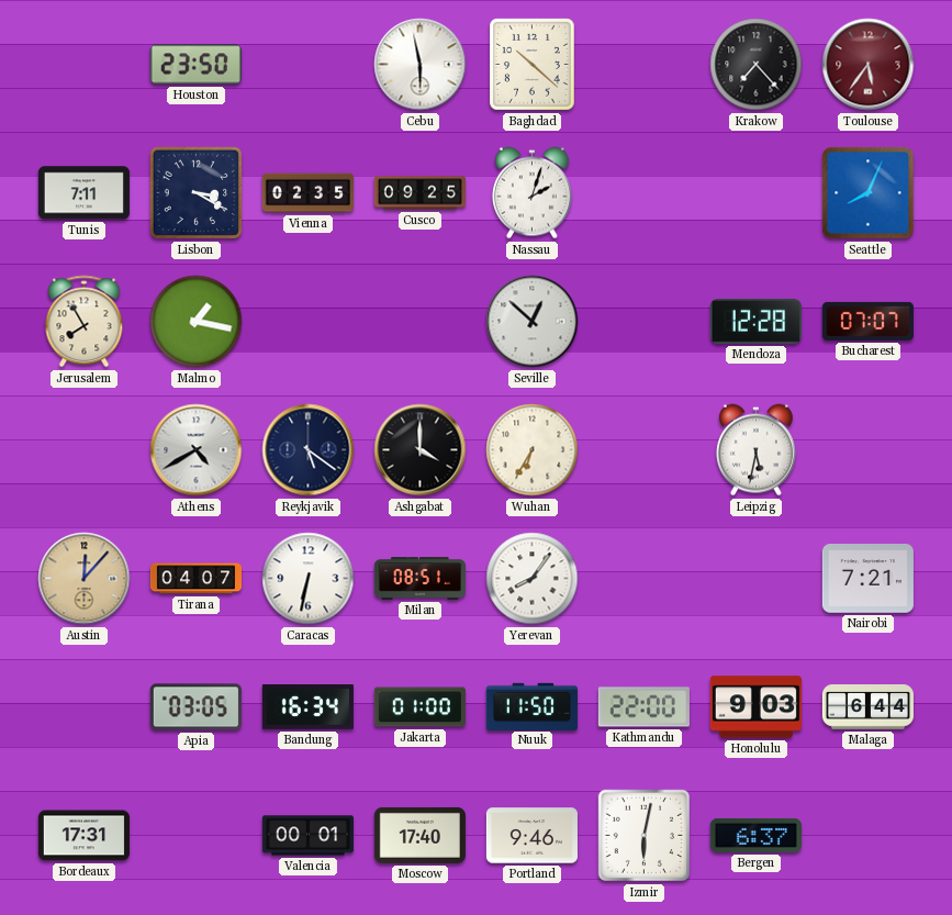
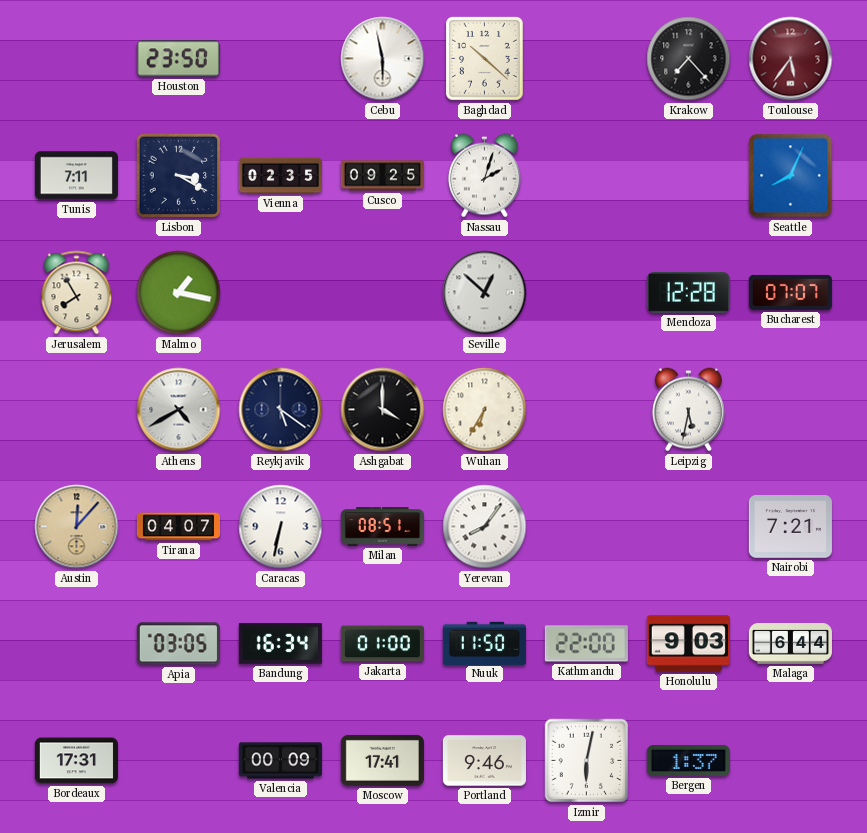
Valencia: 00:01 -> 00:09 (280, 761)
Moscow: 17:40 -> 17:41 (382, 760)
Bergen: 6:37 -> 1:37 (688, 760)
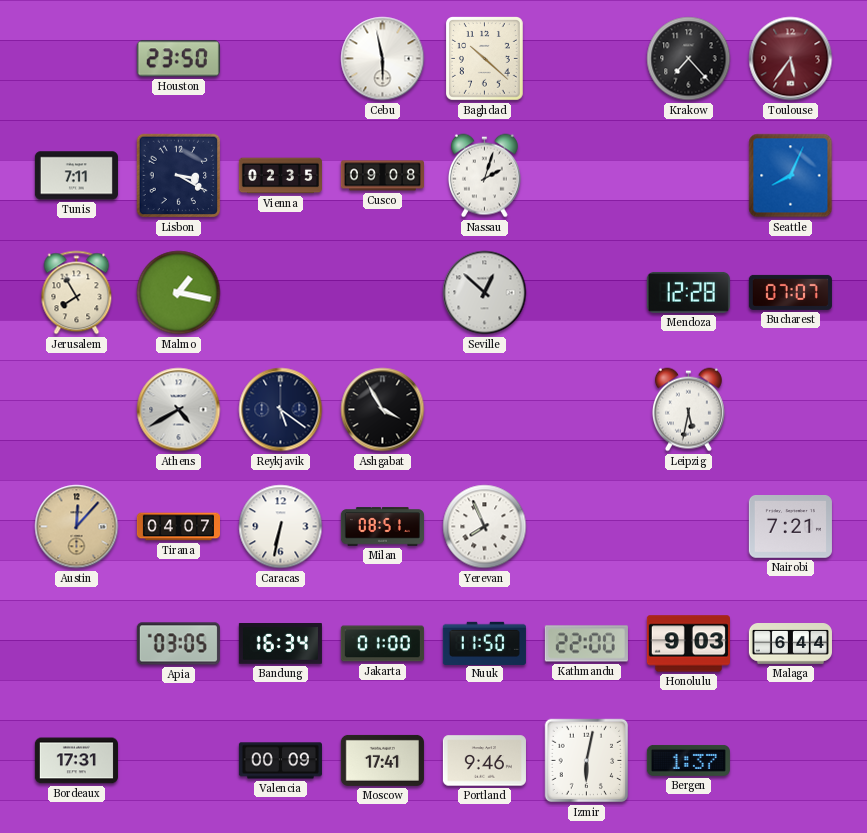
Cusco: 09:25 -> 09:08 (382, 176)
Ashgabat: 4:00 -> 3:55 (383, 410)
Wuhan: 6:35 -> none (485, 410)
Yerevan: 8:06 -> 7:56 (485, 527)
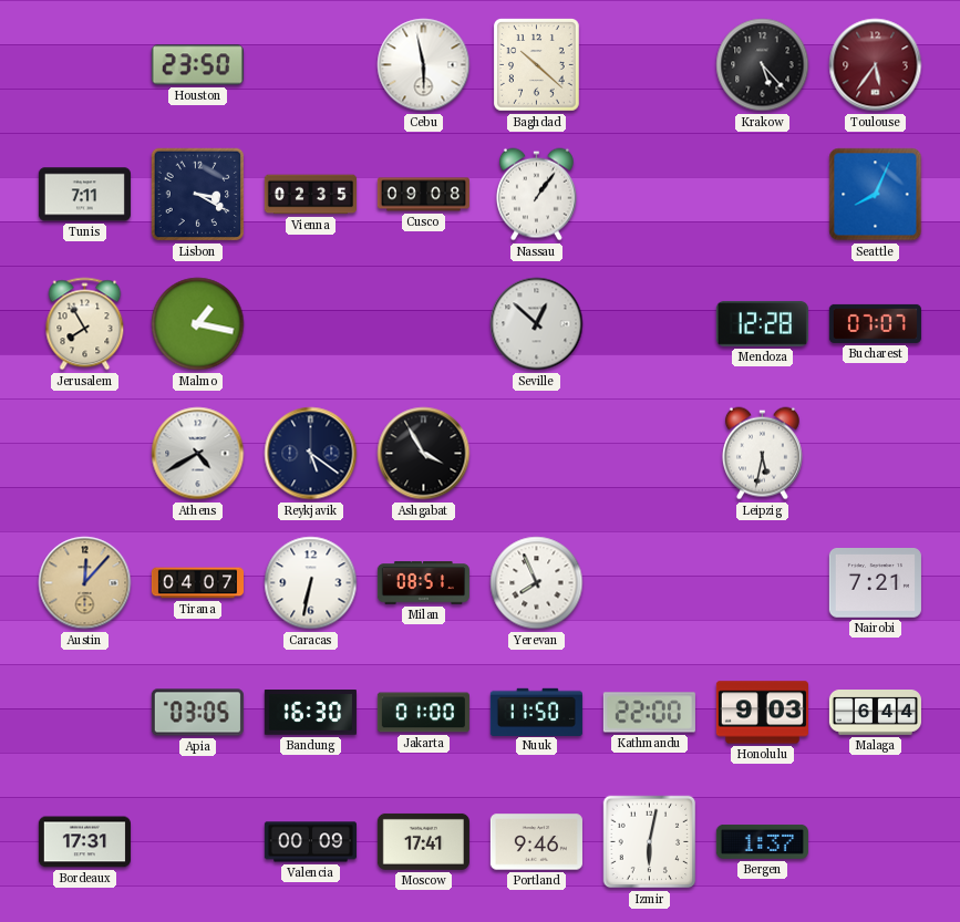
Krakow: 7:23 -> 5:23 (763, 65)
Nassau: 2:03 -> 1:06 (536, 195)
Bandung: 16:34 -> 16:30 (310, 713)
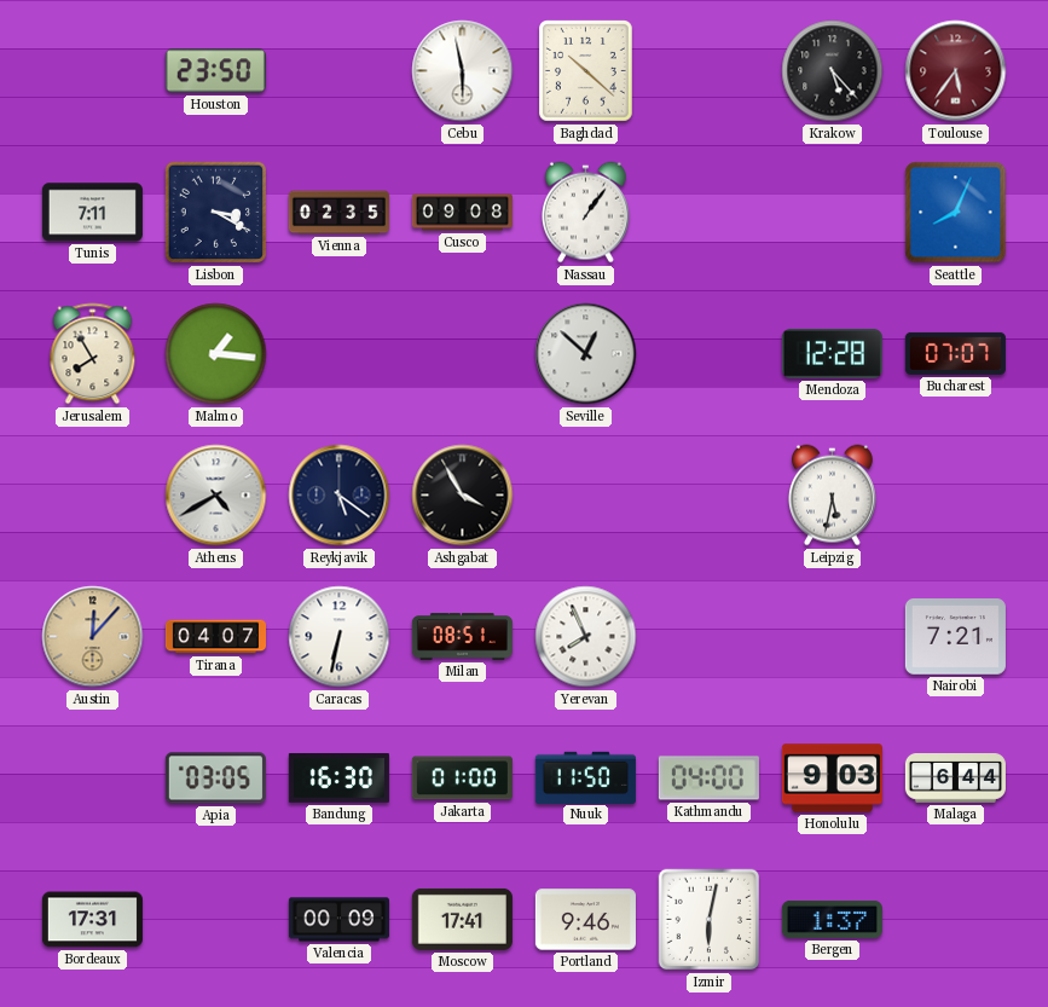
Malmo: 1:17 -> 1:16 (216, 354)
Kathmandu: 22:00 -> 04:00 (708, 779)
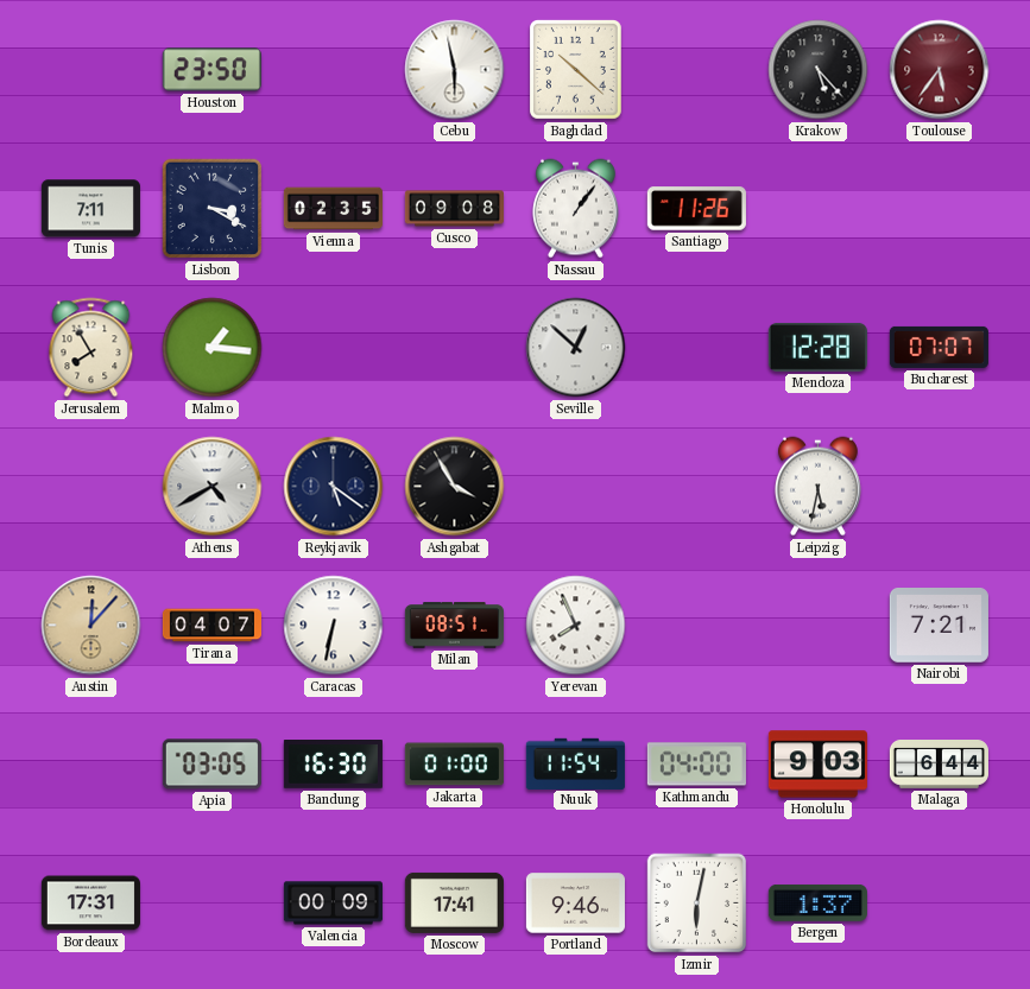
Santiago: none -> 11:26 (696, 209)
Seattle: 8:04 -> none (956, 213)
Nuuk: 11:50 -> 11:54 (575, 763)
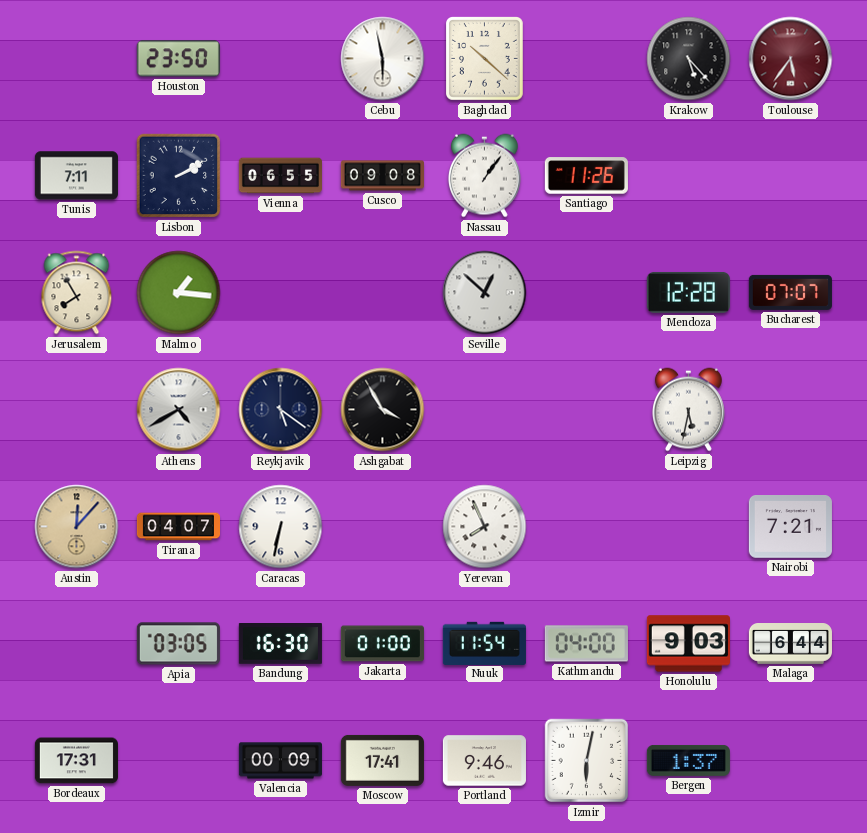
Lisbon: 3:20 -> 2:10 (179, 176)
Vienna: 02:35 -> 06:55 (280, 176)
Milan: 08:51 -> none (454, 626)
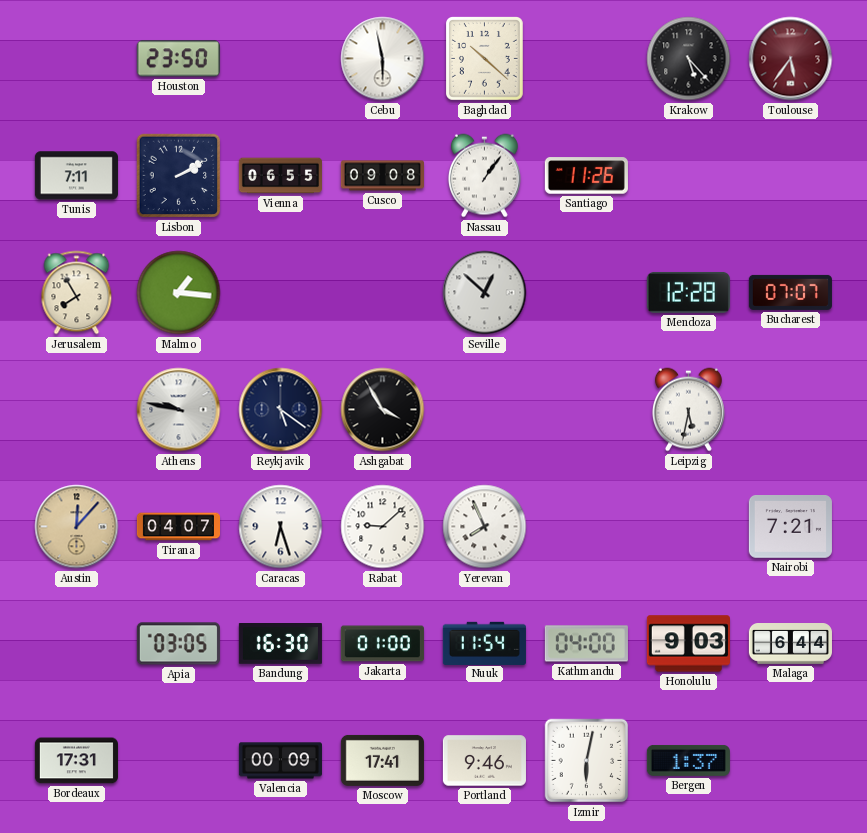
Athens: 4:40 -> 9:47 (179, 410)
Caracas: 6:32 -> 6:27 (281, 527)
Rabat: none -> 9:08 (383, 527)
